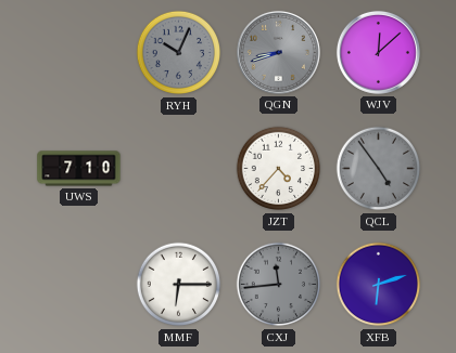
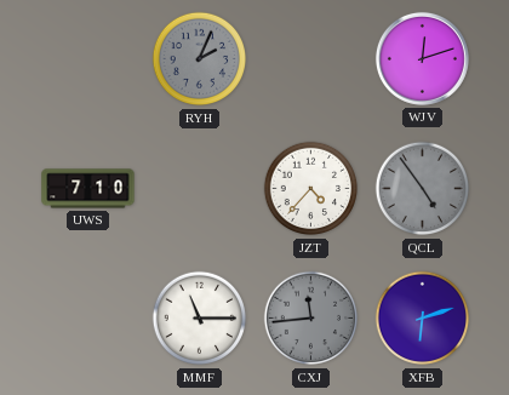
RYH: 10:04 -> 2:04 (200, 59)
QGN: 8:42 -> none (278, 52)
WJV: 12:08 -> 12:12 (422, 58)
MMF: 6:15 -> 11:15 (200, 319)
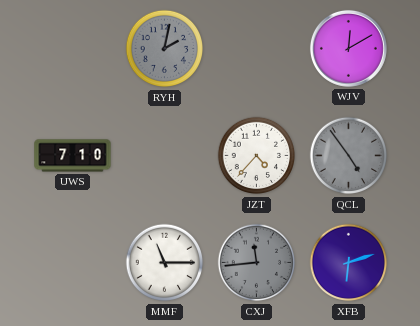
RYH: 2:04 -> 2:02 (165, 49)
WJV: 12:12 -> 12:10 (348, 48)
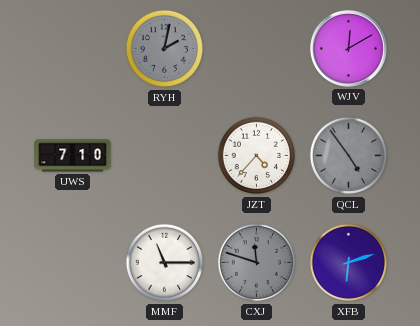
CXJ: 11:44 -> 11:48 (257, 263)
